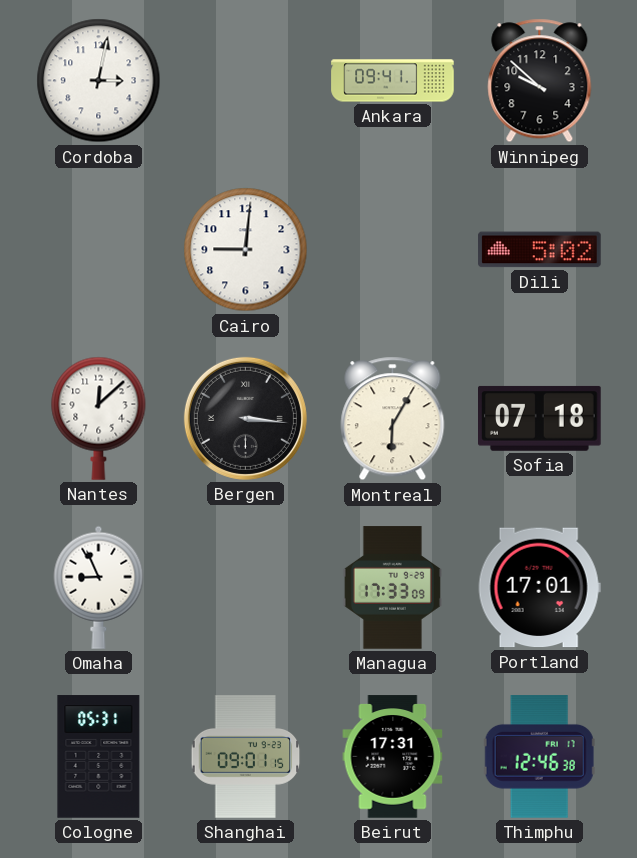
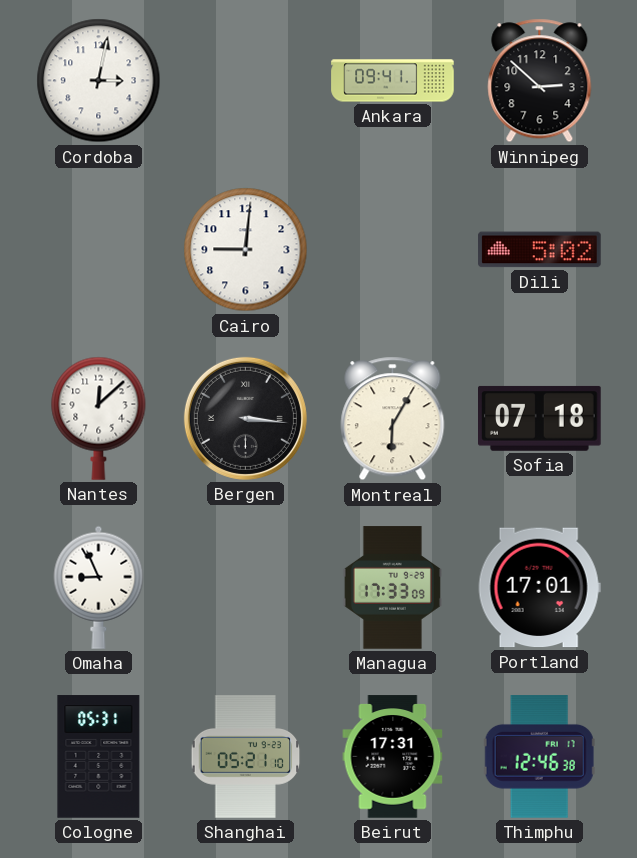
Winnipeg: 9:52 -> 2:52 (540, 81)
Shanghai: 09:01 -> 05:21 (246, 757)
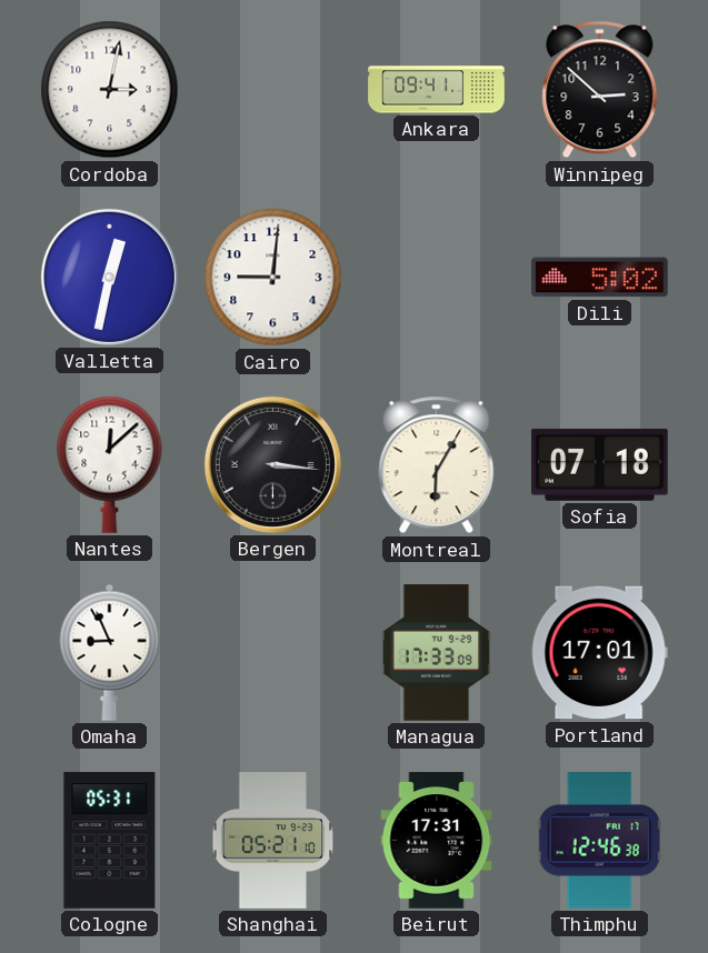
Valletta: none -> 12:32 (109, 277)
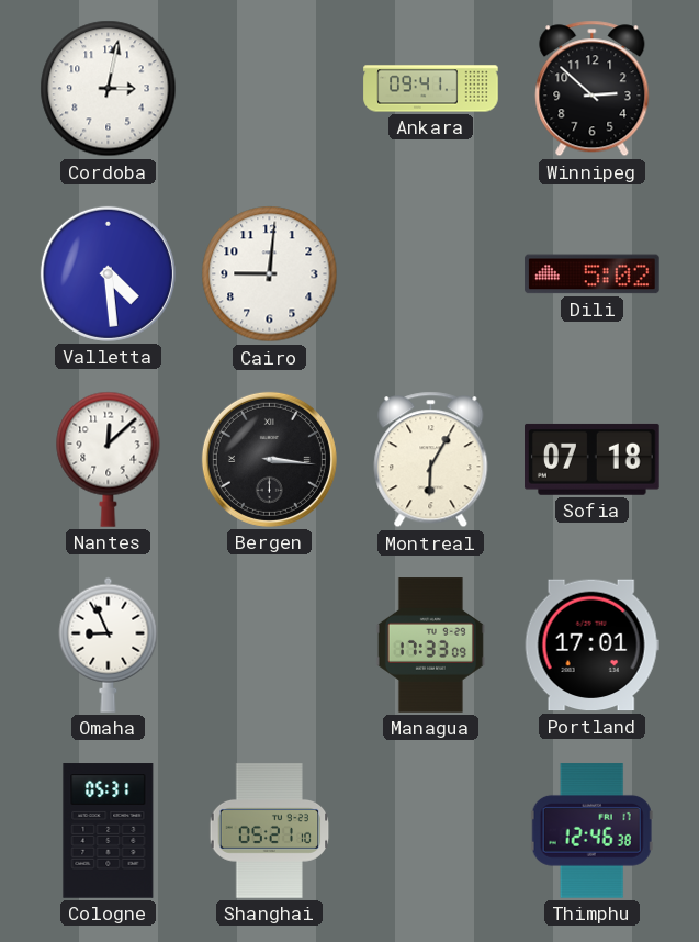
Valletta: 12:32 -> 4:29 (108, 273)
Beirut: 17:31 -> none (437, 841)
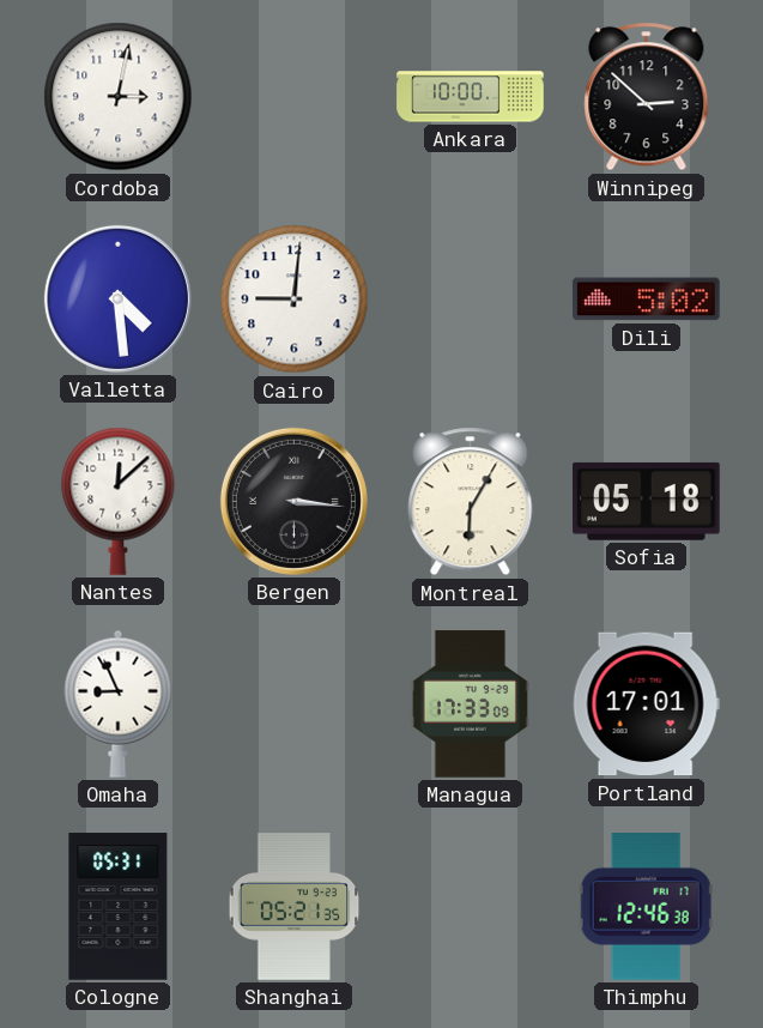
Ankara: 09:41 -> 10:00 (471, 97)
Sofia: 07:18 -> 05:18 (647, 501)
Shanghai: 05:21:10 -> 05:21:35 (295, 907)
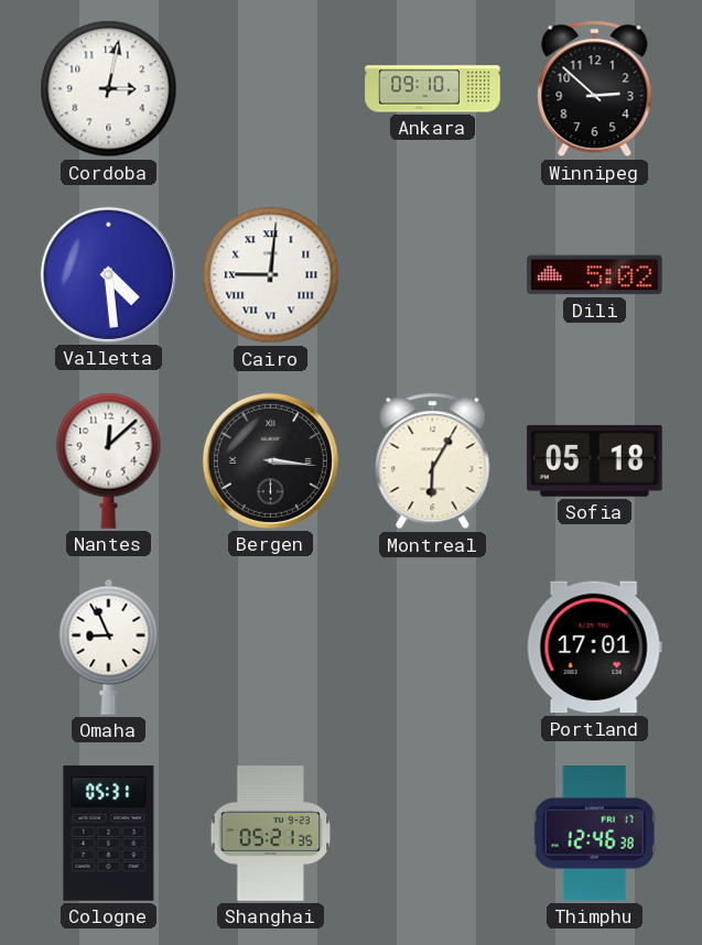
Ankara: 10:00 -> 09:10 (433, 89)
Cairo numerals: Arabic -> Roman (271, 275)
Managua: 17:33 -> none (470, 705)
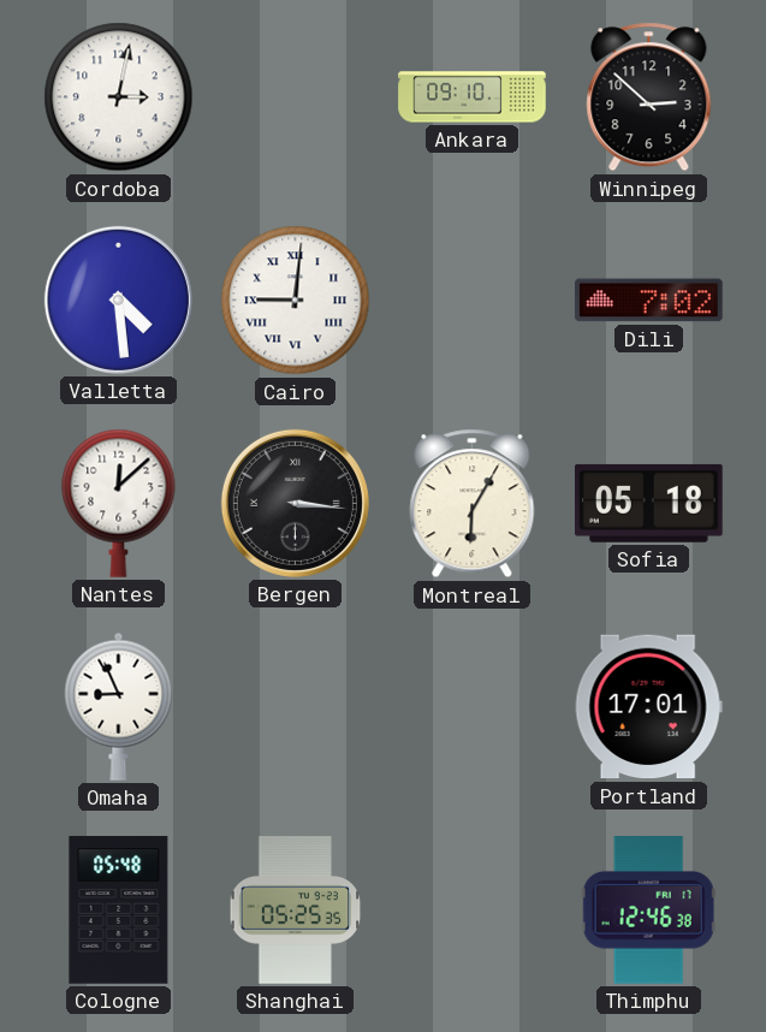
Dili: 5:02 -> 7:02 (649, 301)
Cologne: 05:31 -> 05:48 (119, 911)
Shanghai: 05:21 -> 05:25 (296, 911)
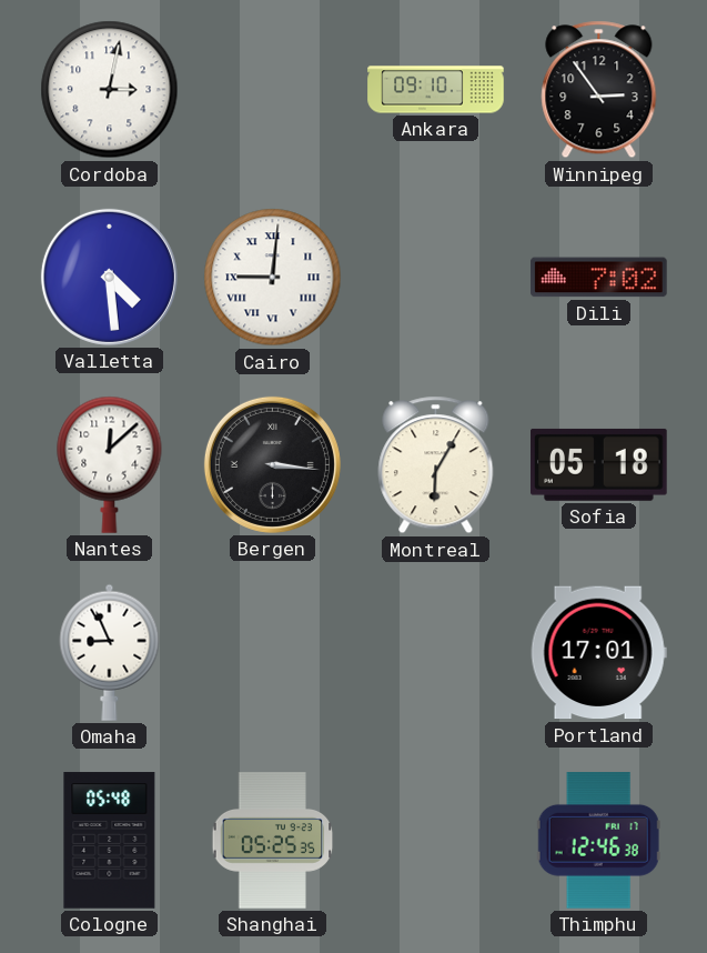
Winnipeg: 2:52 -> 2:54 (599, 90)
